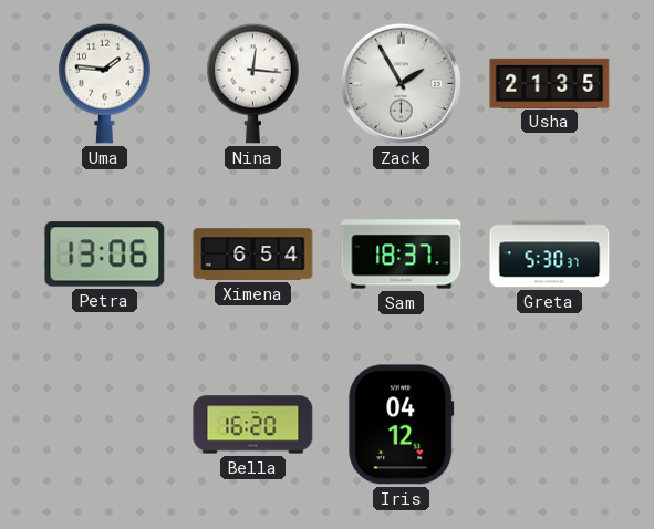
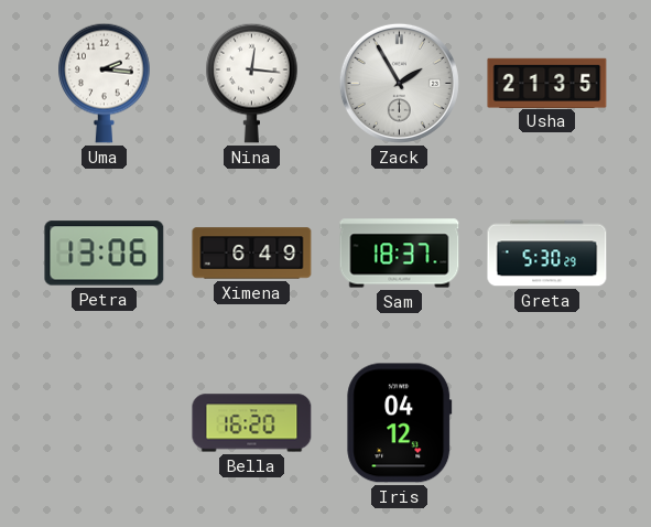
Uma: 1:46 -> 2:16 (105, 83)
Ximena: 6:54 -> 6:49 (252, 254)
Greta: 5:30:37 -> 5:30:29 (547, 254)
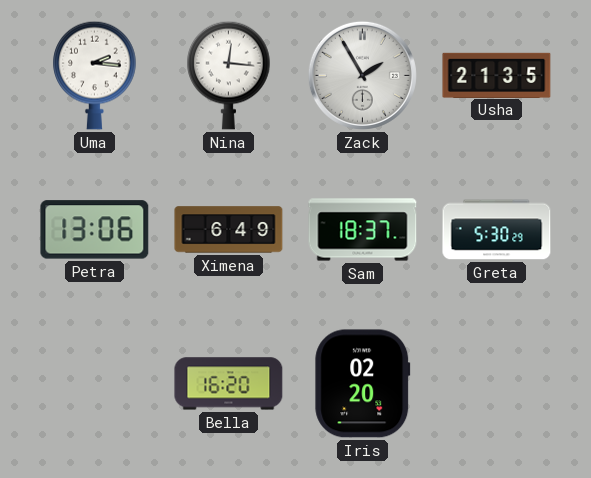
Iris: 04:12 -> 02:20 (363, 384)
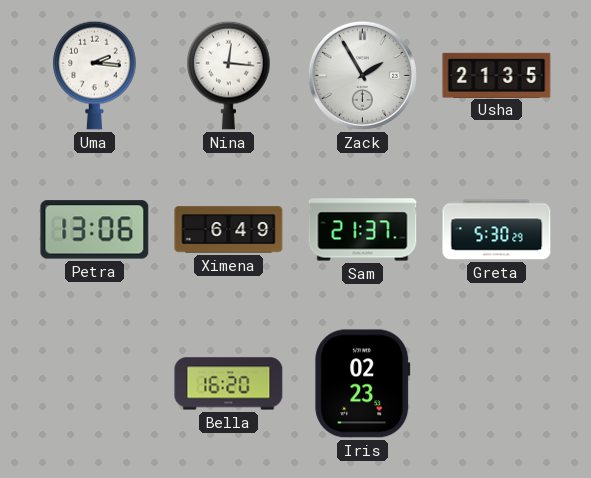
Sam: 18:37 -> 21:37 (363, 230)
Iris: 02:20 -> 02:23 (363, 384)
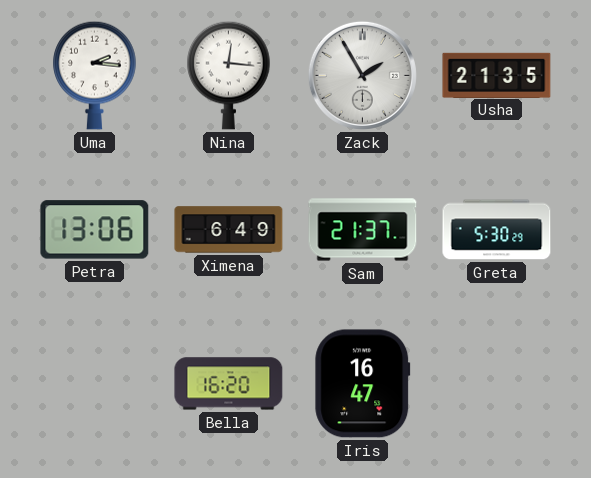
Iris: 02:23 -> 16:47 (363, 384)
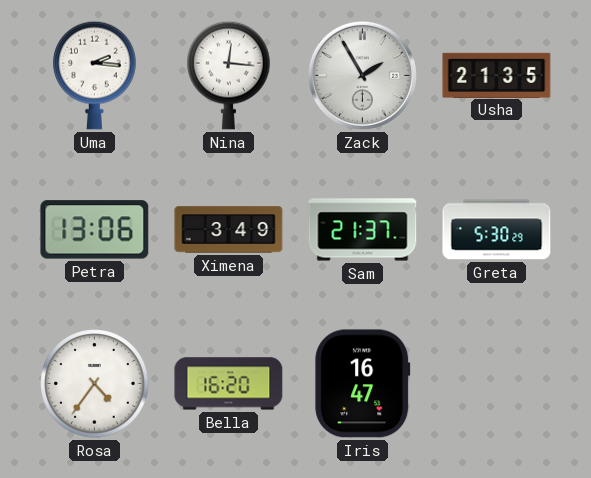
Ximena: 6:49 -> 3:49 (229, 230)
Rosa: none -> 4:36 (95, 384)
